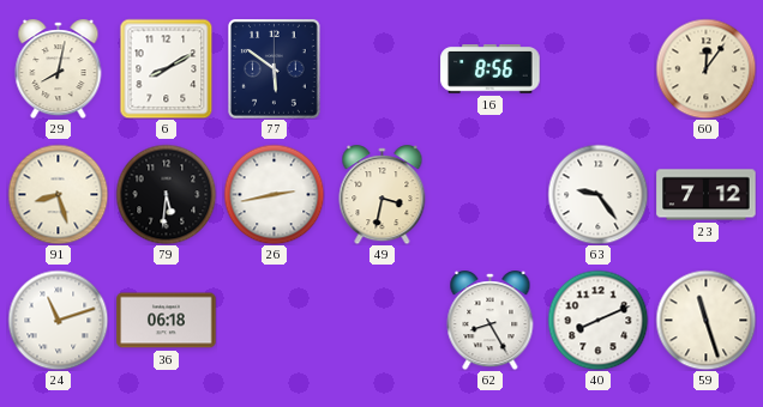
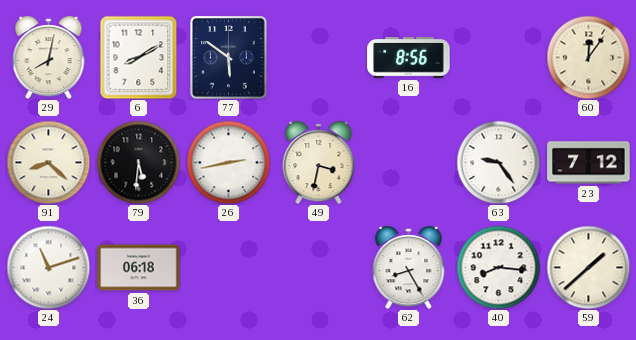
91: 8:27 -> 8:22 (48, 162)
40: 8:11 -> 8:16 (498, 267)
59: 11:27 -> 1:38 (588, 267)
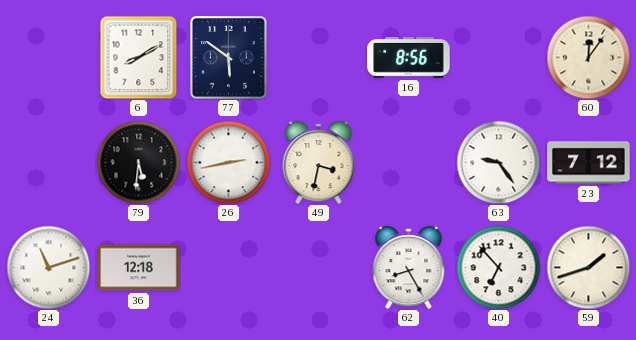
29: 8:02 -> none (49, 58)
91: 8:22 -> none (48, 162)
36: 06:18 -> 12:18 (139, 268)
40: 8:16 -> 6:53 (498, 267)
59: 1:38 -> 1:42 (588, 267)
